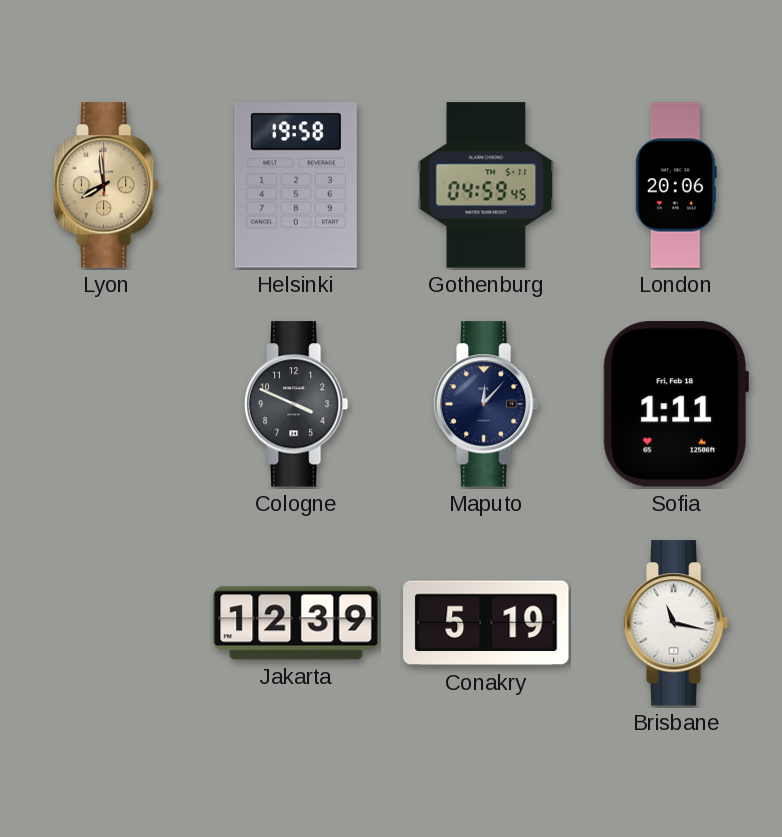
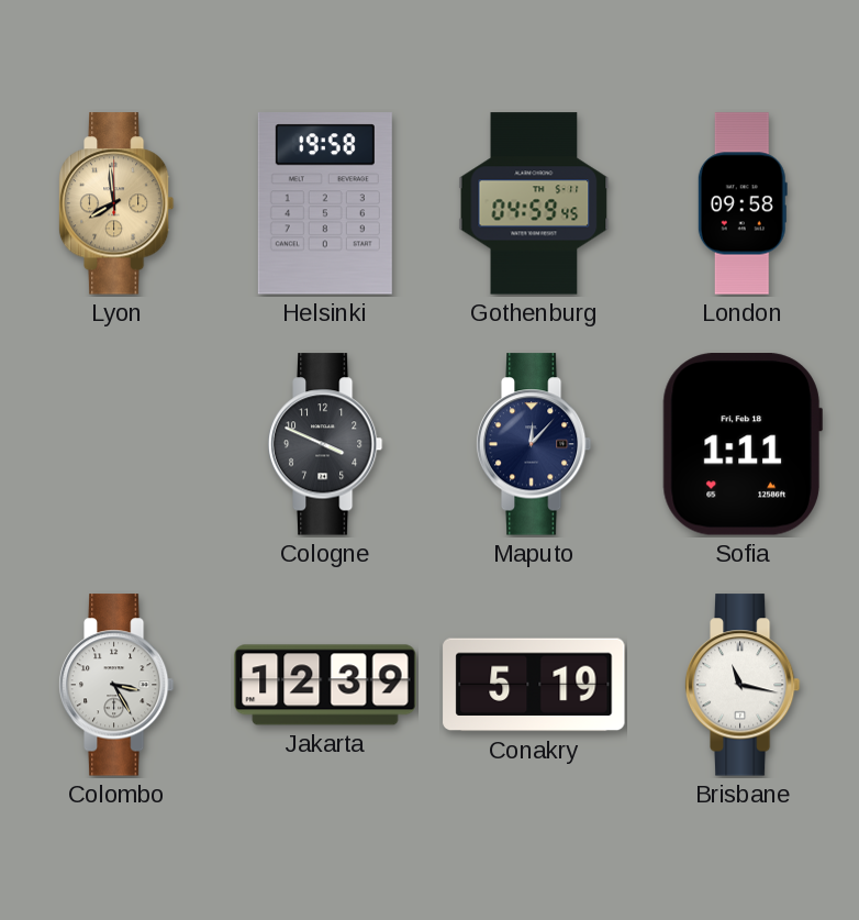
London: 20:06 -> 09:58 (743, 203)
Colombo: none -> 3:25 (116, 685)
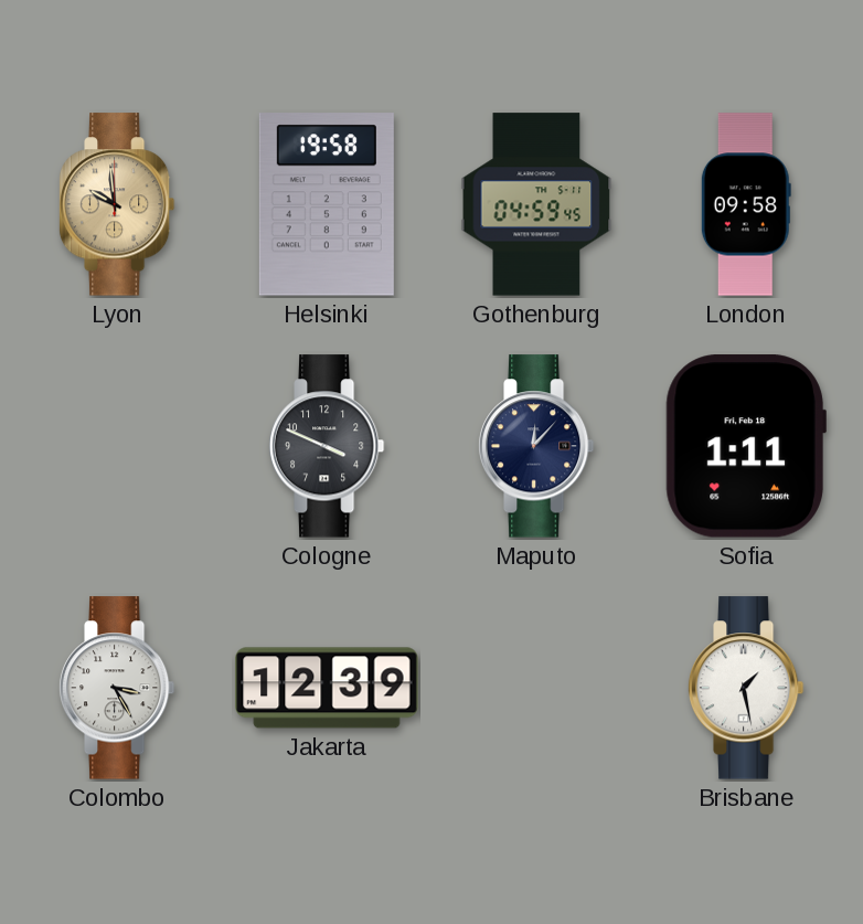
Lyon: 7:59 -> 9:59 (117, 204)
Conakry: 5:19 -> none (534, 685)
Brisbane: 11:17 -> 1:28 (746, 688)
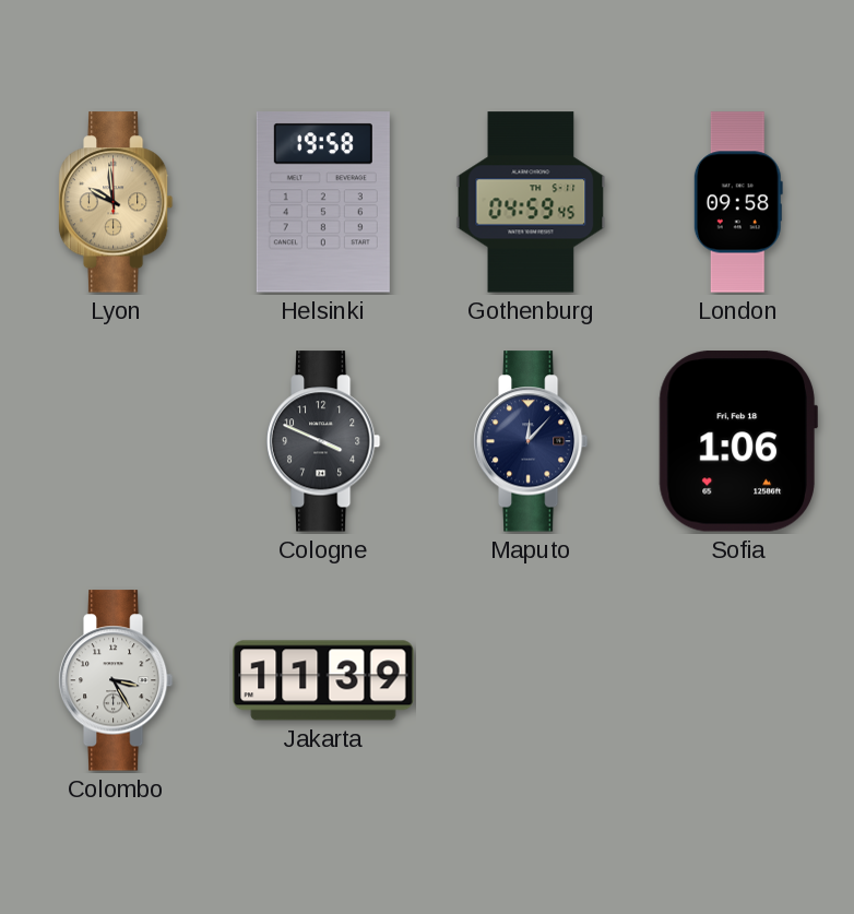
Sofia: 1:11 -> 1:06 (738, 441)
Jakarta: 12:39 -> 11:39 (323, 680)
Brisbane: 1:28 -> none (746, 688)
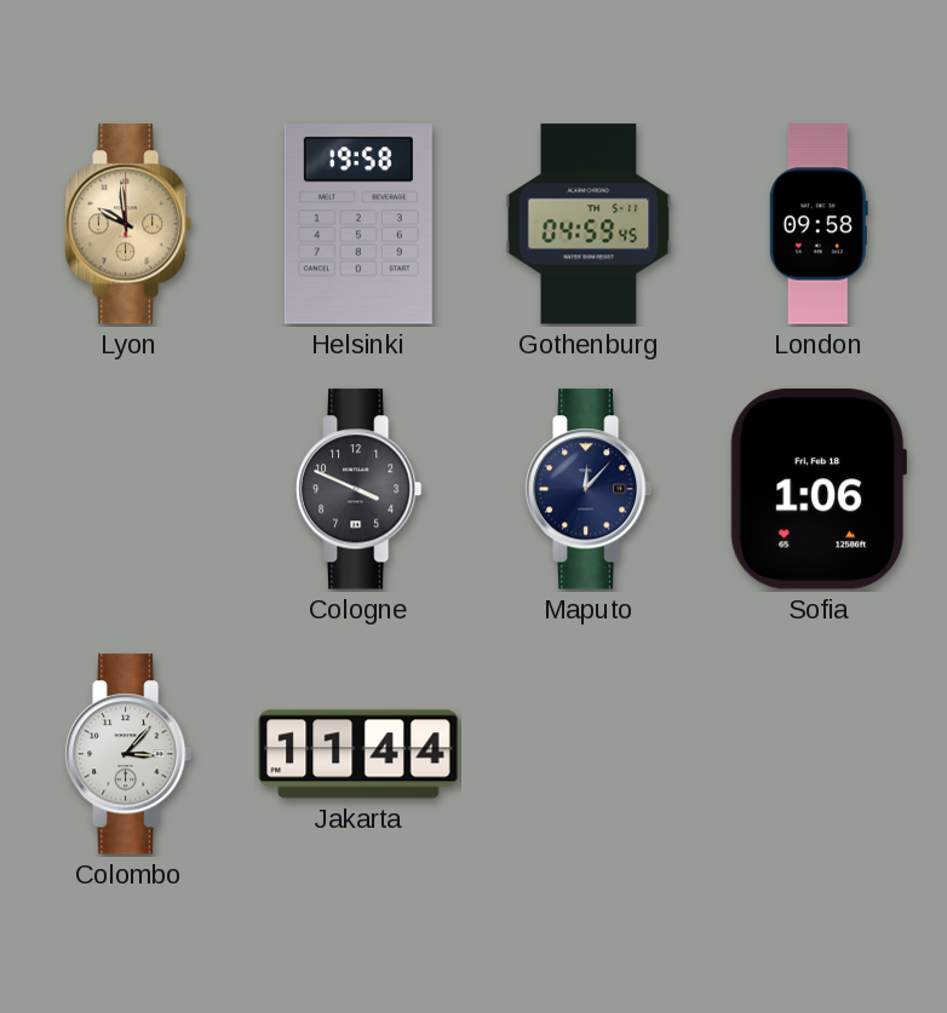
Colombo: 3:25 -> 3:07 (128, 754)
Jakarta: 11:39 -> 11:44 (358, 754)
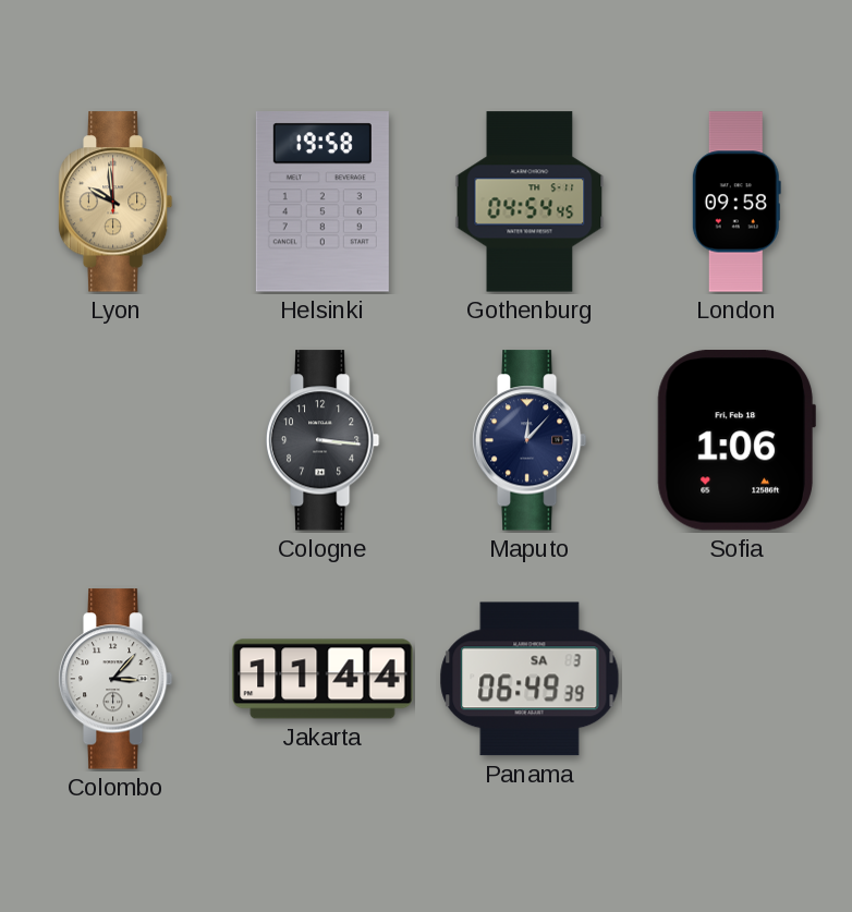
Gothenburg: 04:59 -> 04:54 (530, 202)
Cologne: 3:49 -> 3:16 (322, 440)
Panama: none -> 06:49 (530, 679)
